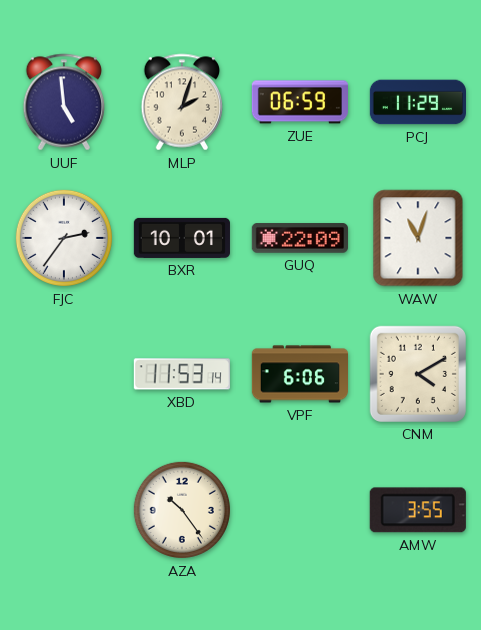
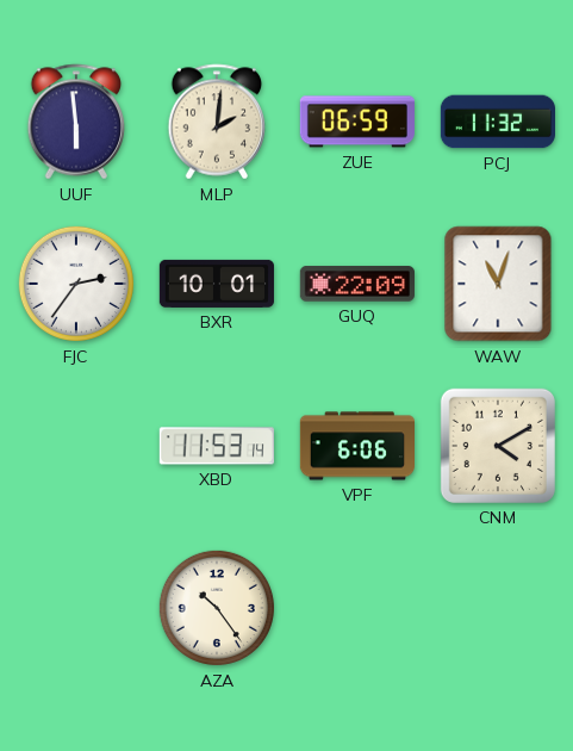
UUF: 4:59 -> 5:59 (76, 122)
MLP: 2:03 -> 2:01 (217, 122)
PCJ: 11:29 -> 11:32 (497, 122)
AMW: 3:55 -> none (418, 510)
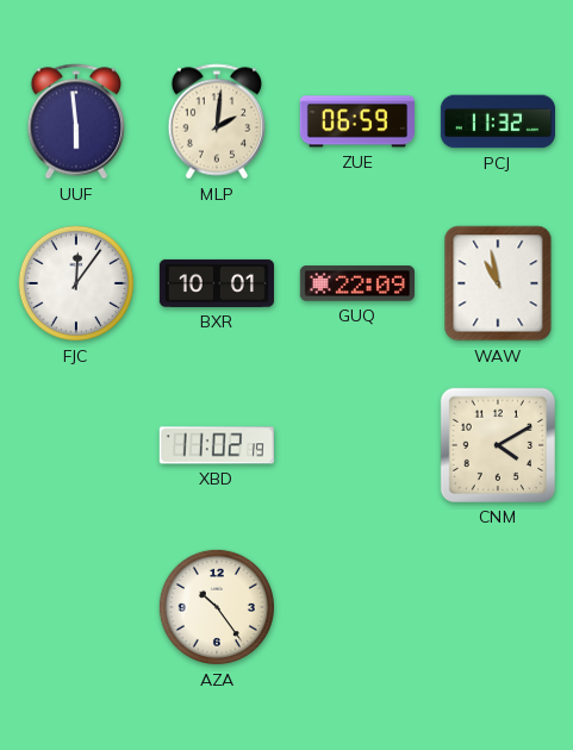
FJC: 2:36 -> 12:06 (76, 283)
WAW: 11:03 -> 10:58 (498, 283)
XBD: 11:53 -> 11:02 (217, 445)
VPF: 6:06 -> none (356, 446)
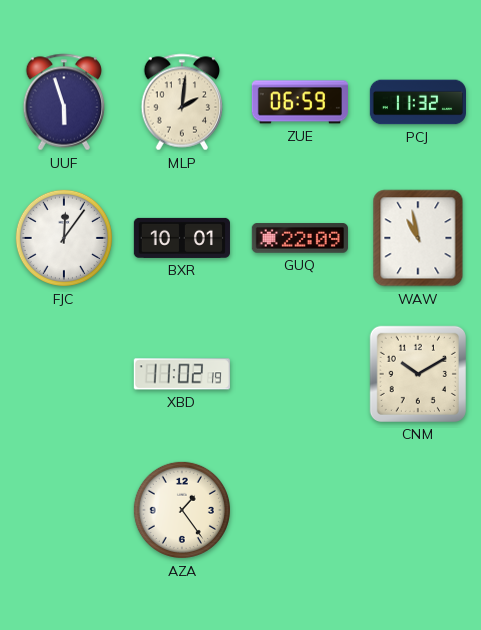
UUF: 5:59 -> 5:57 (64, 102)
CNM: 4:10 -> 10:10 (418, 374)
AZA: 10:24 -> 1:24 (182, 510)
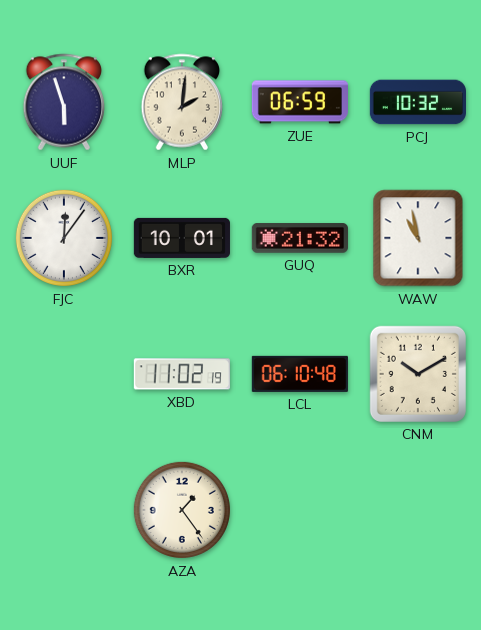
PCJ: 11:32 -> 10:32 (417, 102)
GUQ: 22:09 -> 21:32 (300, 238)
LCL: none -> 06:10 (300, 374)
